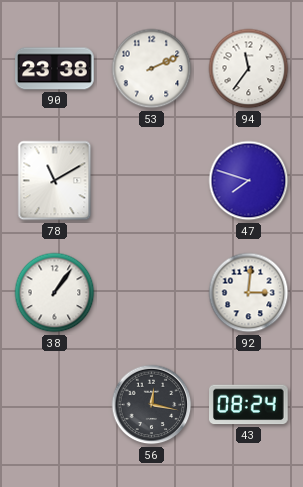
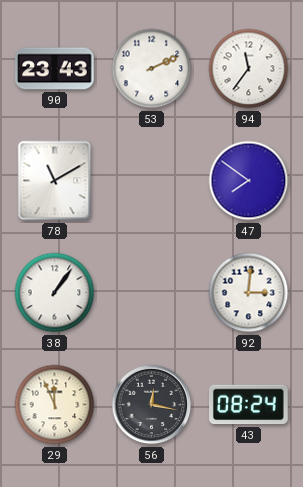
90: 23:38 -> 23:43 (55, 69)
47: 7:48 -> 7:51 (249, 181)
29: none -> 11:56 (55, 405)
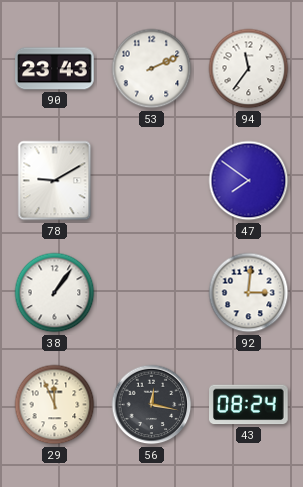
78: 11:10 -> 9:10 (55, 181)
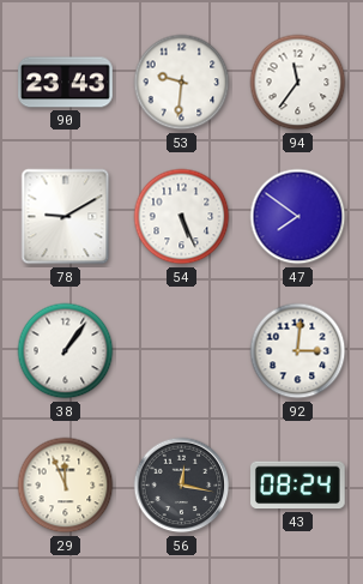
53: 2:11 -> 9:31 (182, 83)
54: none -> 5:26 (182, 217)
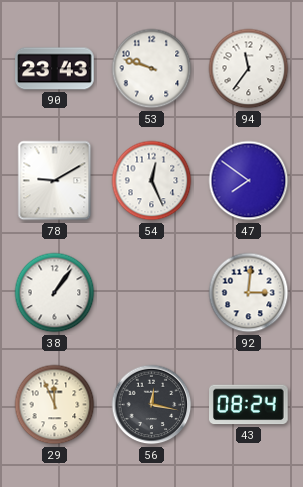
53: 9:31 -> 9:48 (152, 69)
54: 5:26 -> 12:26 (152, 181)
